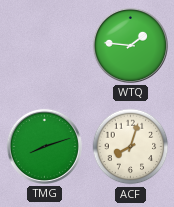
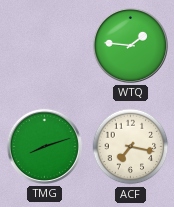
ACF: 8:03 -> 7:17 (131, 147)
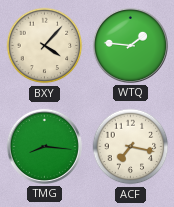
BXY: none -> 4:07 (45, 46)
TMG: 8:12 -> 8:16 (44, 146)
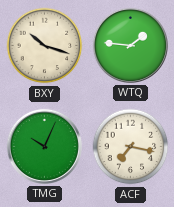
BXY: 4:07 -> 10:18 (45, 46)
TMG: 8:16 -> 10:04 (44, 146)
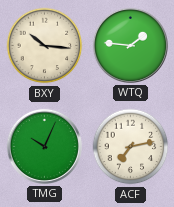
BXY: 10:18 -> 10:16 (45, 46)
ACF: 7:17 -> 7:13 (131, 147)
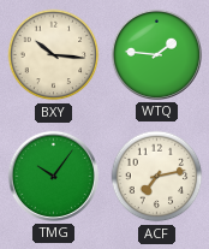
TMG: 10:04 -> 10:06 (53, 176)
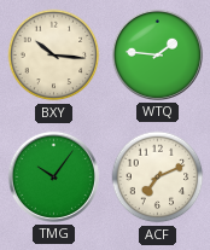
ACF: 7:13 -> 7:11 (158, 178)
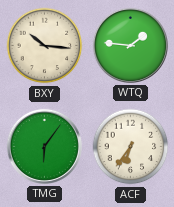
TMG: 10:06 -> 6:06 (44, 146)
ACF: 7:11 -> 6:36 (131, 147)
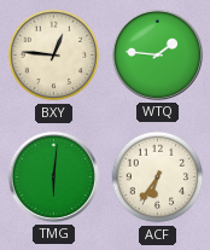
BXY: 10:16 -> 12:46 (54, 56)
TMG: 6:06 -> 6:01 (53, 176)
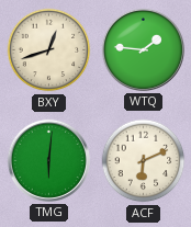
BXY: 12:46 -> 12:42 (49, 50)
ACF: 6:36 -> 6:11 (144, 161)
